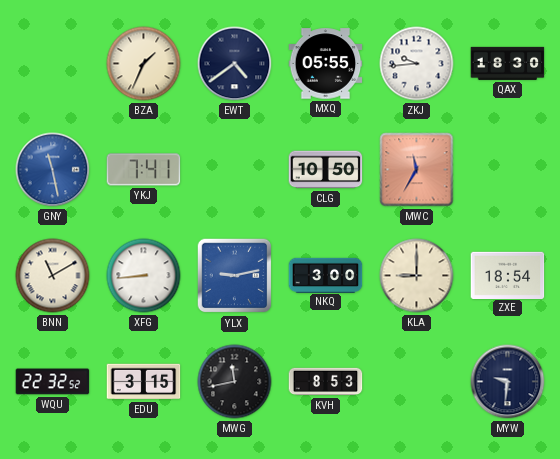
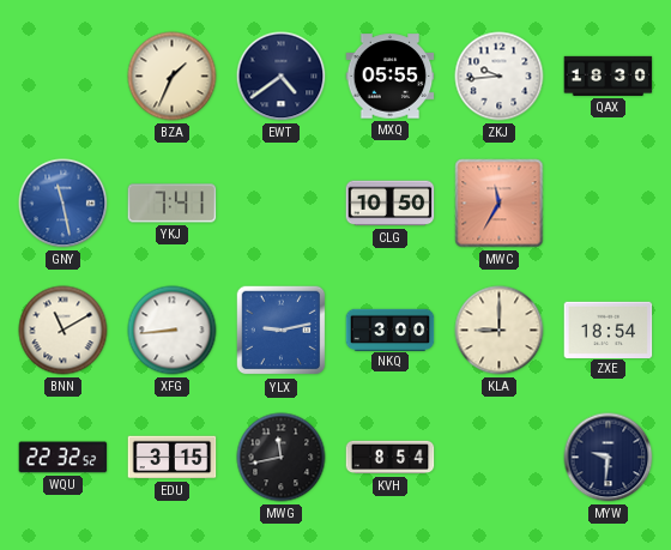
KVH: 8:53 -> 8:54 (391, 458)
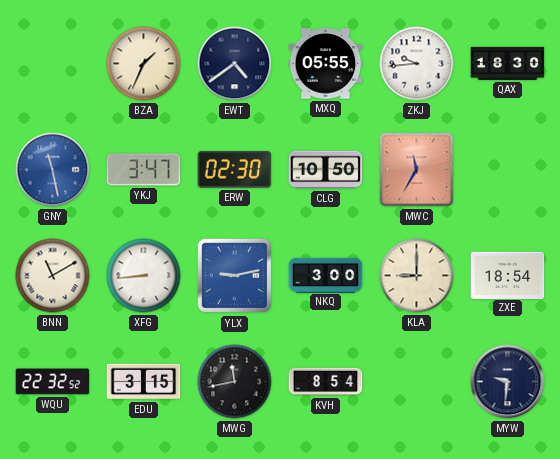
YKJ: 7:41 -> 3:47 (144, 170)
ERW: none -> 02:30 (235, 170)
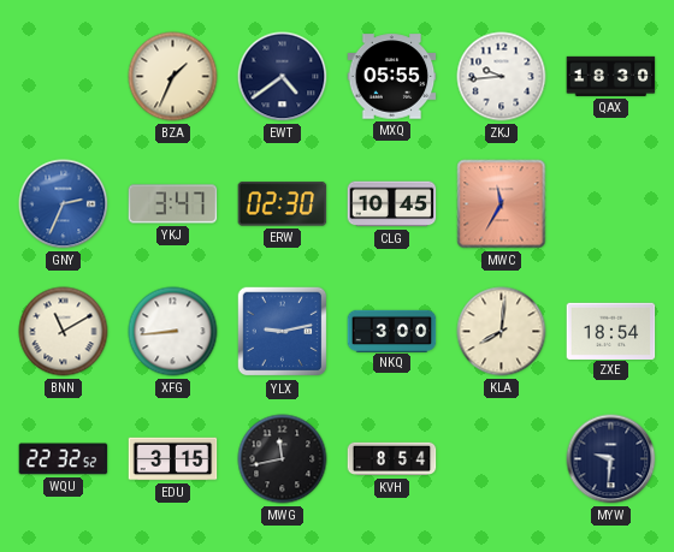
GNY: 11:28 -> 2:34 (64, 204)
CLG: 10:50 -> 10:45 (392, 204)
KLA: 9:00 -> 8:01 (502, 332)
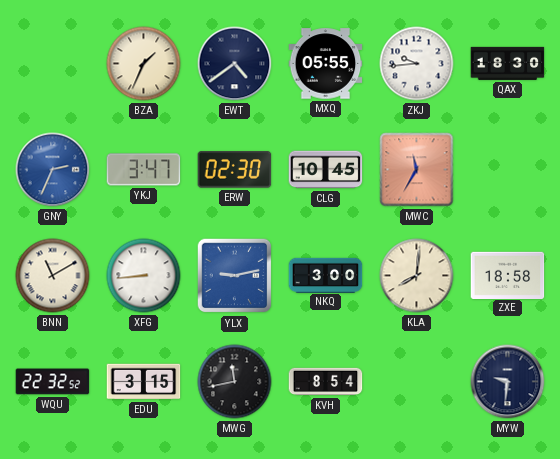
ZXE: 18:54 -> 18:58 (508, 275)
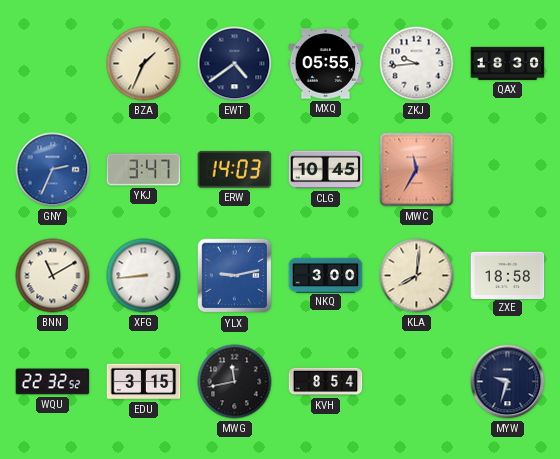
ERW: 02:30 -> 14:03 (235, 170)
MYW: 9:31 -> 9:33 (508, 382)
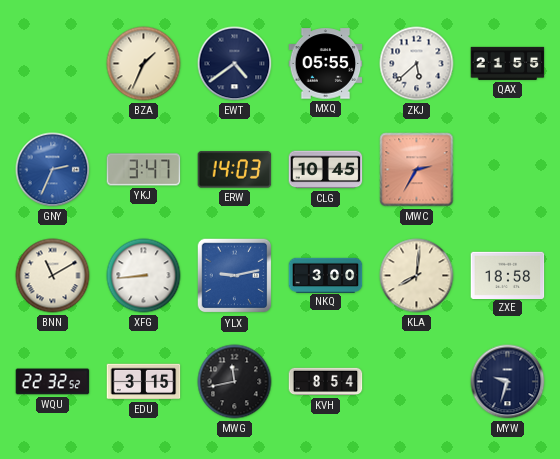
ZKJ: 9:44 -> 5:38 (417, 64)
QAX: 18:30 -> 21:55 (508, 63)
MWC: 11:35 -> 2:35 (417, 170)
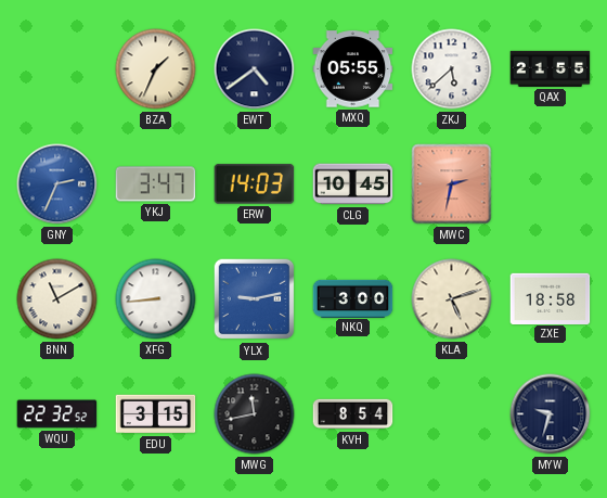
MWC: 2:35 -> 2:32 (452, 184)
KLA: 8:01 -> 5:12 (452, 299)
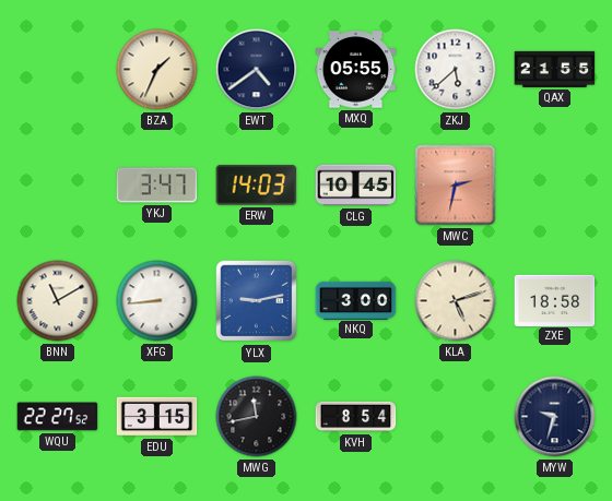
GNY: 2:34 -> none (57, 184)
WQU: 22:32 -> 22:27 (58, 417)
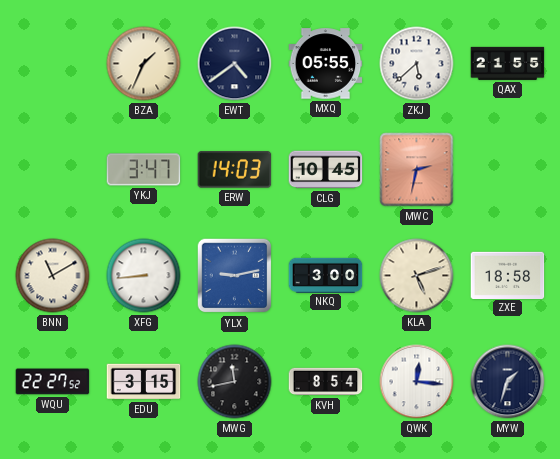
QWK: none -> 12:16 (417, 382)
MYW: 9:33 -> 1:33 (508, 382)
